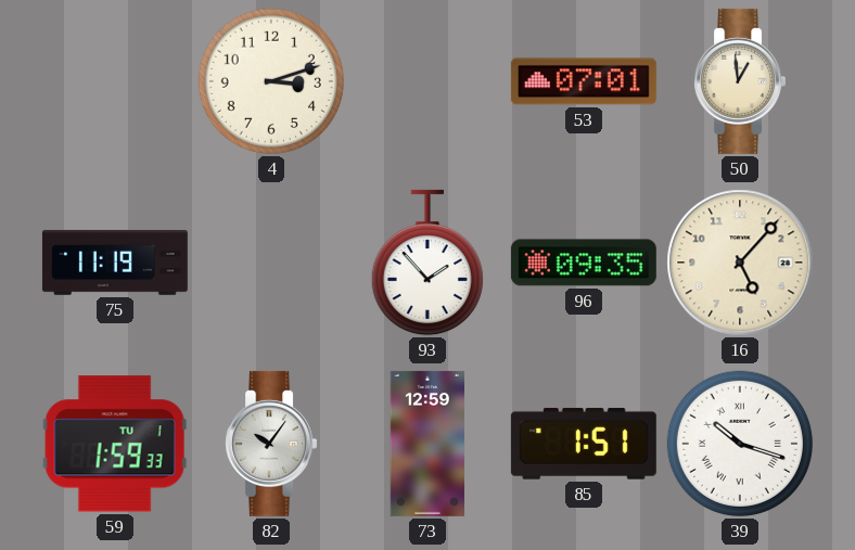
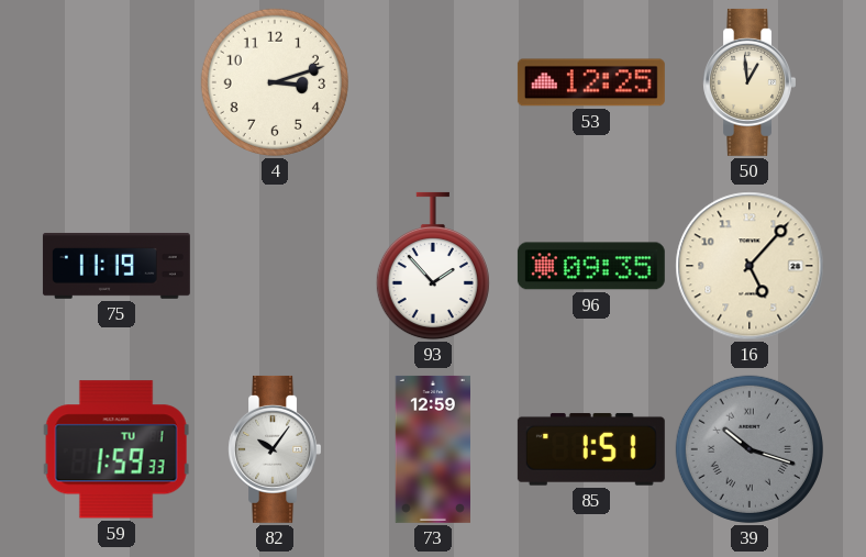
53: 07:01 -> 12:25 (591, 82)
39 dial: white -> grey (750, 449)
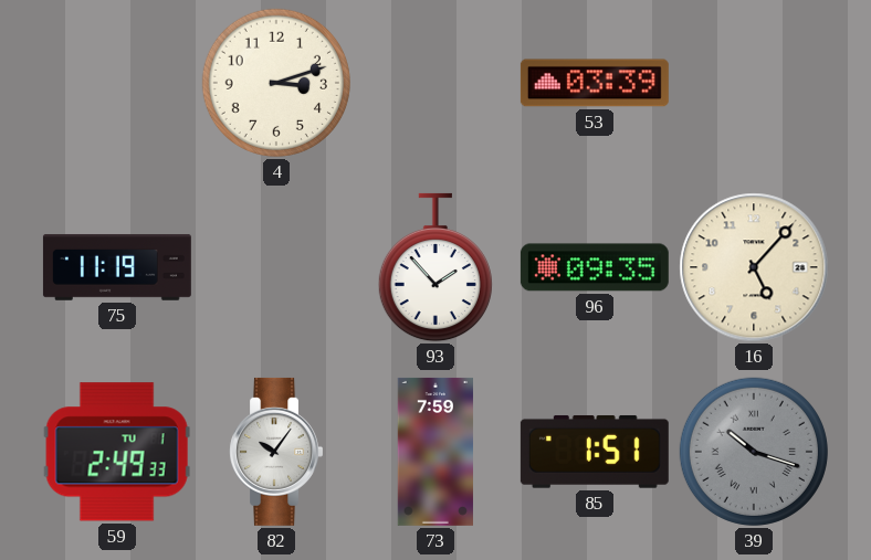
53: 12:25 -> 03:39 (595, 83)
50: 12:59 -> none (748, 82)
59: 1:59 -> 2:49 (117, 452)
73: 12:59 -> 7:59 (435, 452)
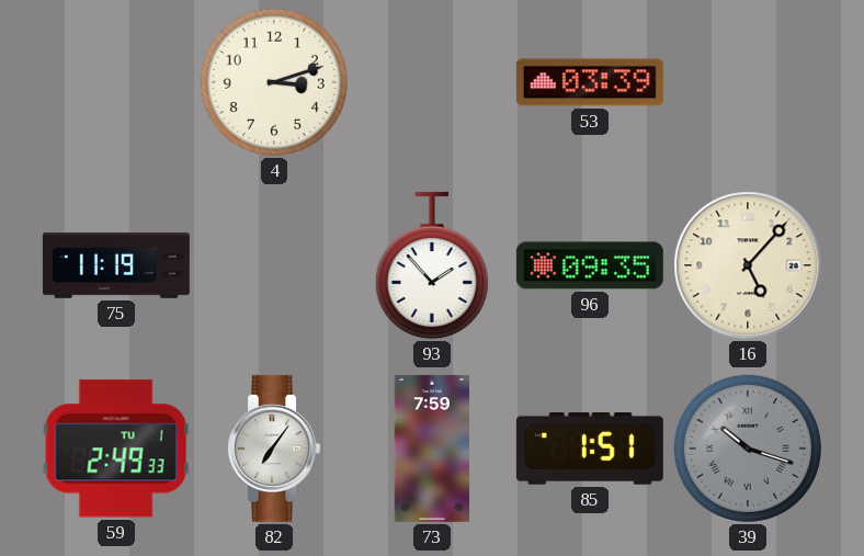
82: 10:06 -> 7:06 (273, 449)
